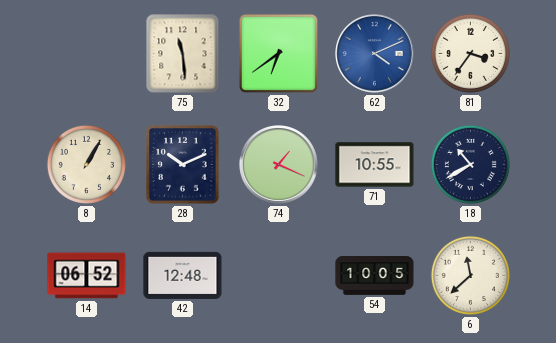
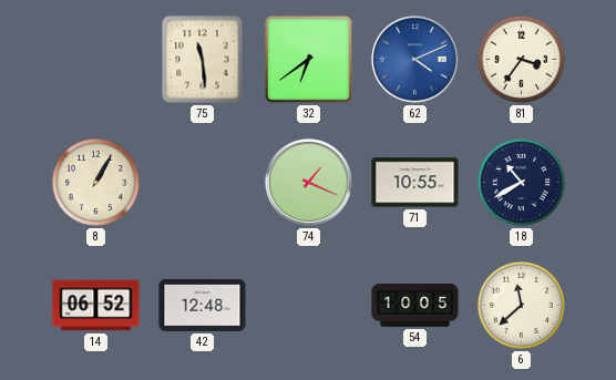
28: 10:11 -> none (183, 165)
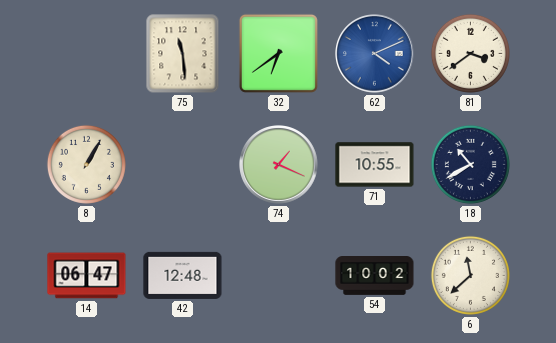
81: 3:36 -> 3:39 (470, 53)
14: 06:52 -> 06:47 (87, 276)
54: 10:05 -> 10:02 (375, 276)
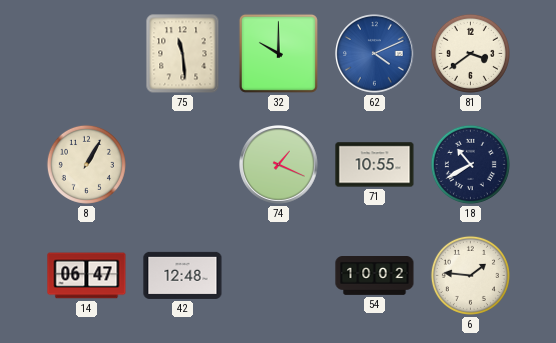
32: 6:39 -> 10:00 (278, 53)
6: 11:38 -> 1:46 (470, 275)
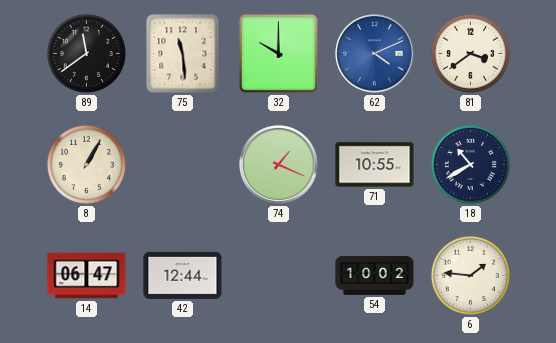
89: none -> 11:39 (86, 53)
42: 12:48 -> 12:44 (183, 275)
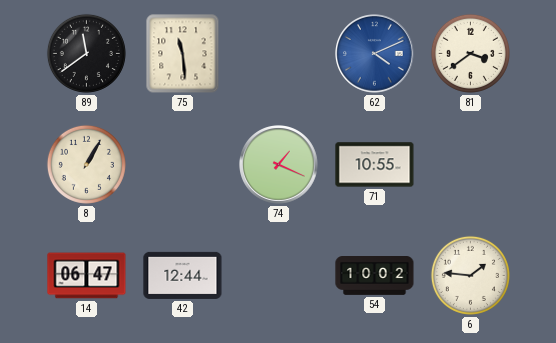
32: 10:00 -> none (278, 53)
18: 10:40 -> none (470, 164)
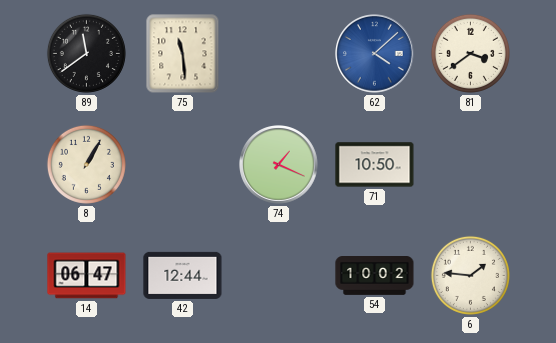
62: 4:11 -> 4:08 (375, 54)
71: 10:55 -> 10:50 (375, 165)
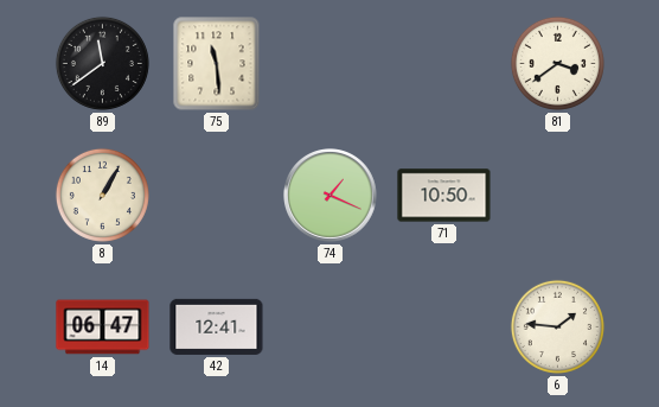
62: 4:08 -> none (375, 54)
42: 12:44 -> 12:41 (217, 326)
54: 10:02 -> none (375, 276)
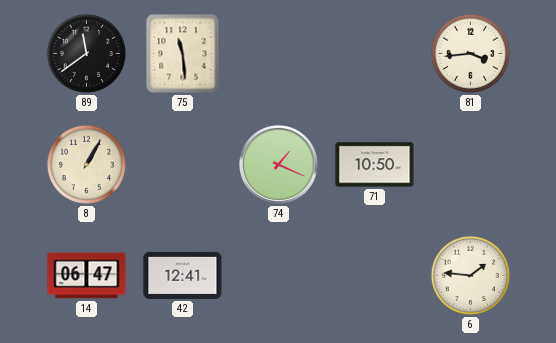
81: 3:39 -> 3:44 (470, 53)
